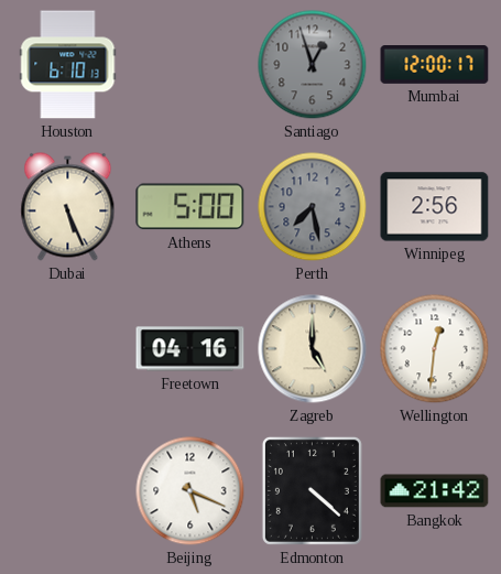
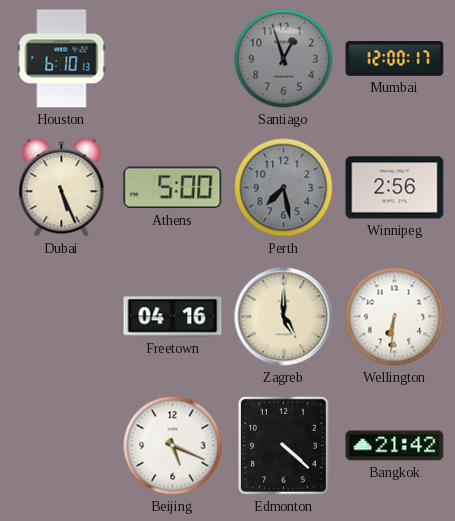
Wellington: 12:31 -> 6:31 (395, 317)
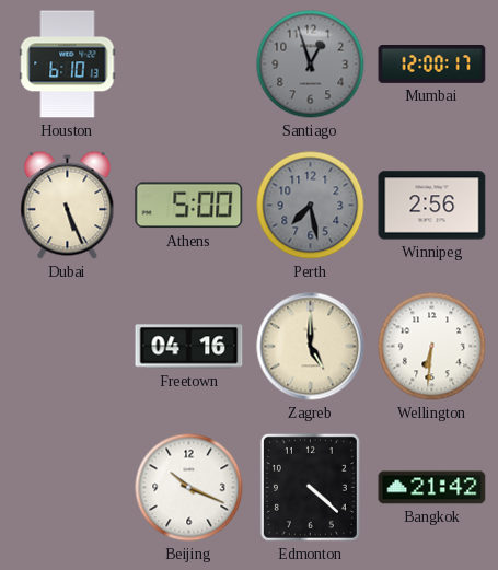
Beijing: 5:19 -> 10:19 (189, 488)
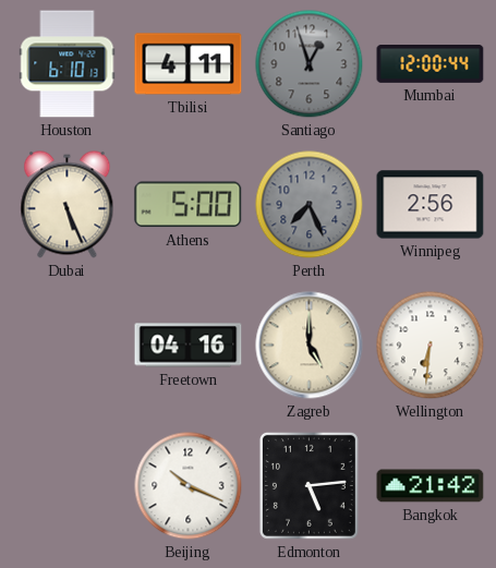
Tbilisi: none -> 4:11 (189, 64)
Mumbai: 12:00:17 -> 12:00:44 (431, 64)
Perth: 7:28 -> 7:26 (310, 205)
Edmonton: 4:22 -> 5:14 (309, 485)
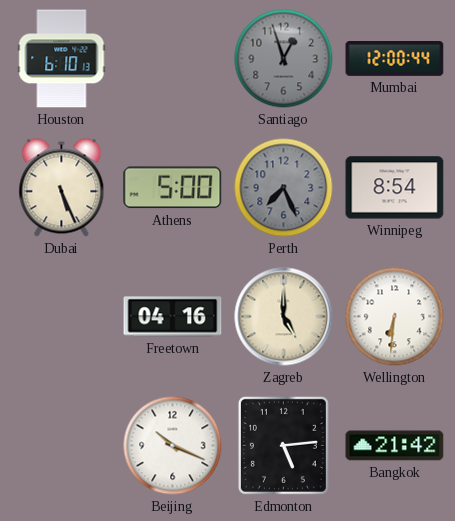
Tbilisi: 4:11 -> none (189, 64)
Winnipeg: 2:56 -> 8:54 (395, 188)
